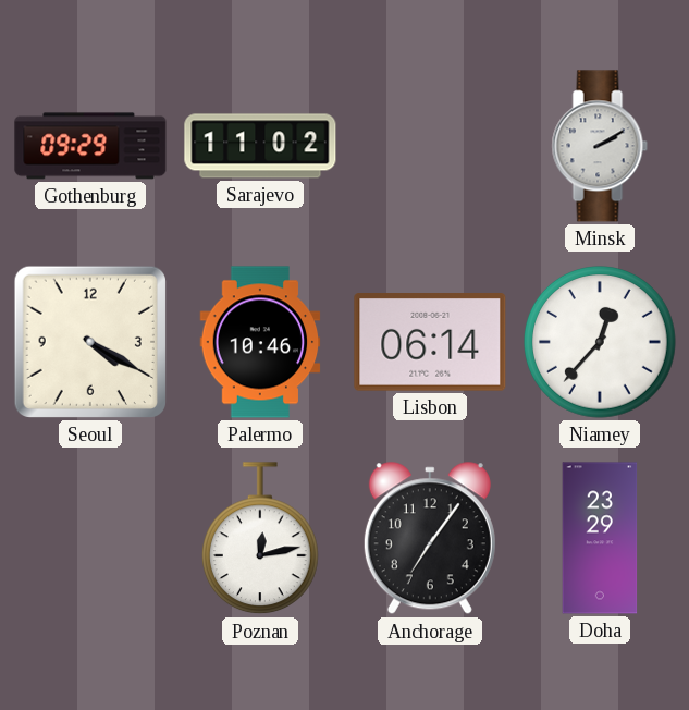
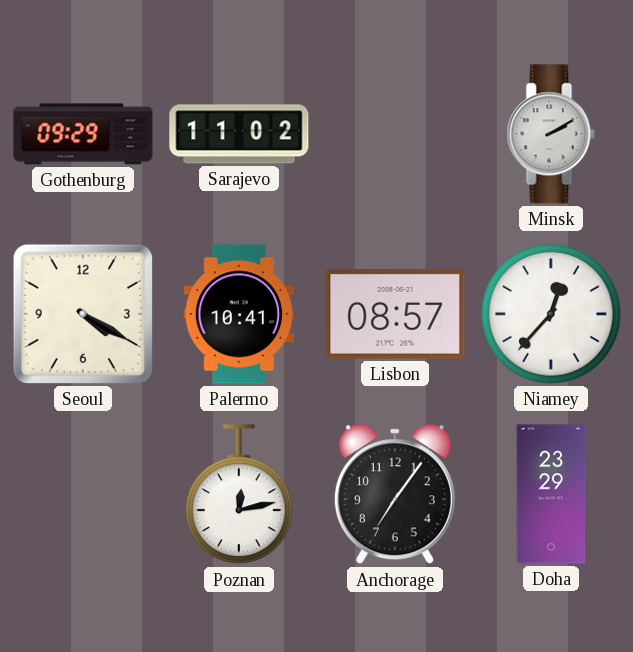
Palermo: 10:46 -> 10:41 (239, 314)
Lisbon: 06:14 -> 08:57 (395, 314)
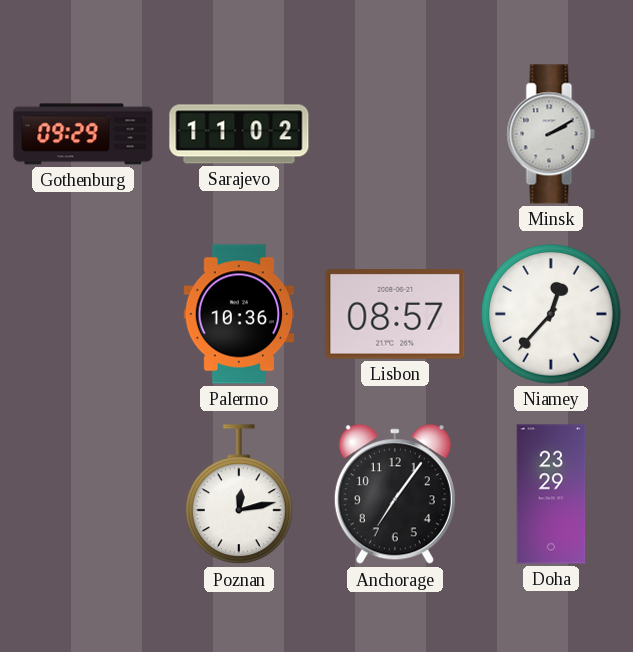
Seoul: 4:20 -> none (83, 314)
Palermo: 10:41 -> 10:36 (239, 314)
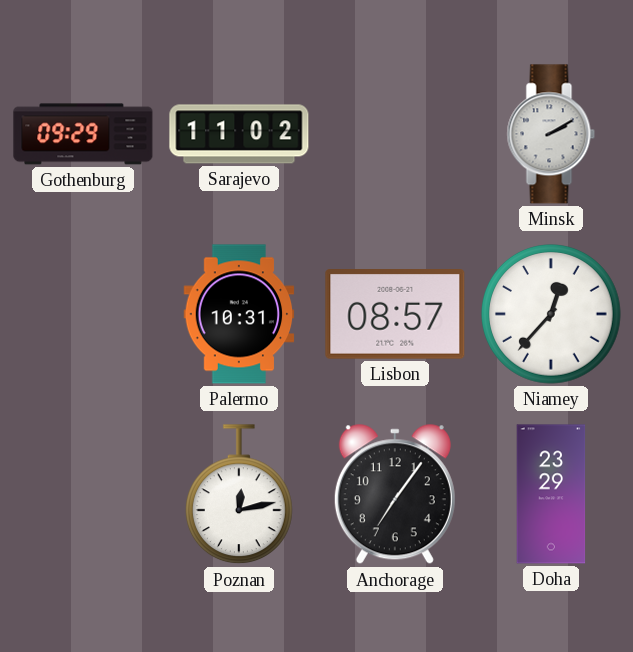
Palermo: 10:36 -> 10:31 (239, 314)
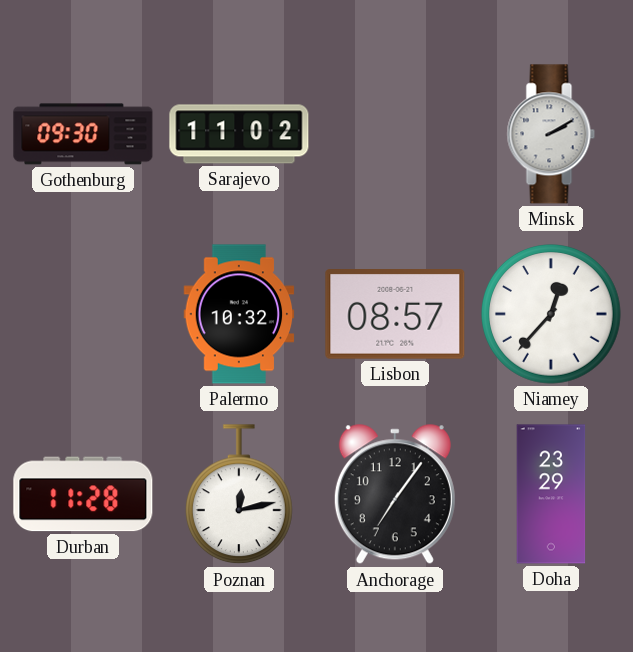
Gothenburg: 09:29 -> 09:30 (83, 134)
Palermo: 10:31 -> 10:32 (239, 314)
Durban: none -> 11:28 (83, 494)
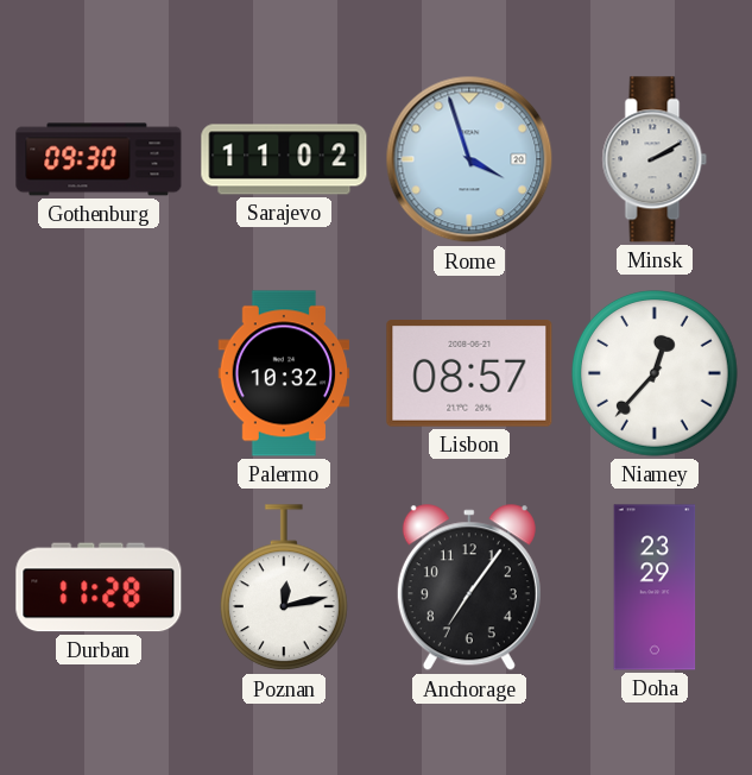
Rome: none -> 3:57 (469, 159)
